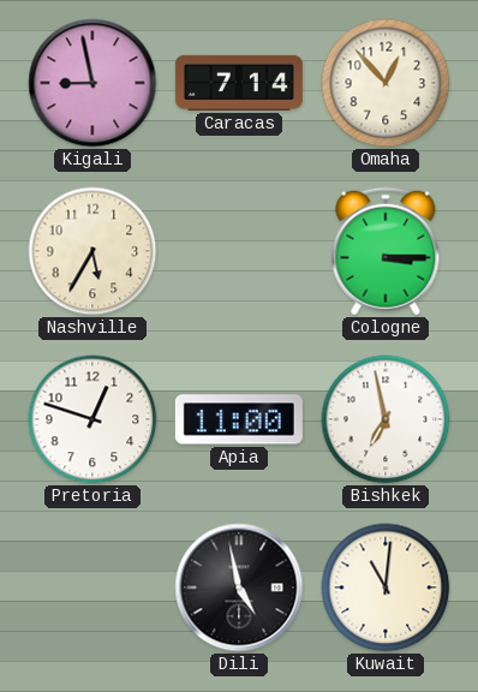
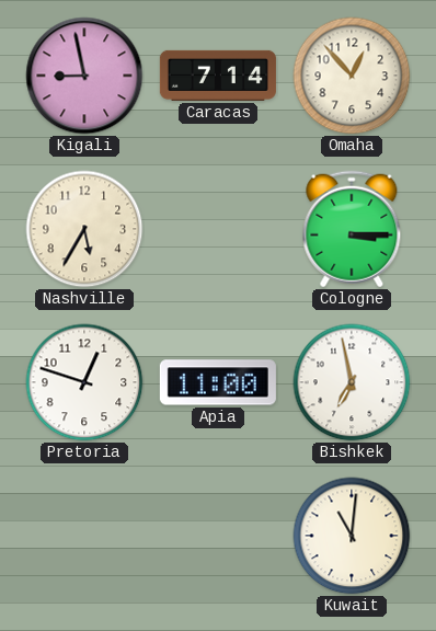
Dili: 4:58 -> none (239, 587)
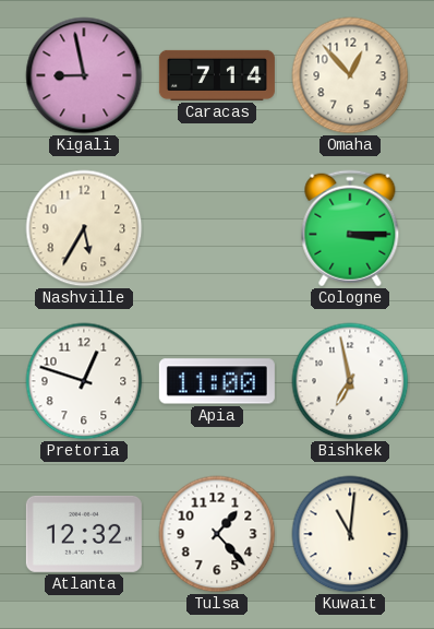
Atlanta: none -> 12:32 (84, 534)
Tulsa: none -> 1:23 (217, 534)
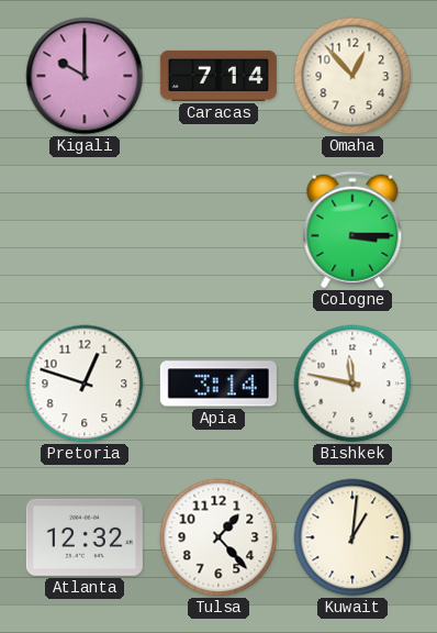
Kigali: 8:58 -> 10:00 (85, 76)
Nashville: 5:35 -> none (84, 228)
Apia: 11:00 -> 3:14 (218, 384)
Bishkek: 6:58 -> 11:47 (352, 384)
Kuwait: 11:01 -> 1:01 (352, 537)
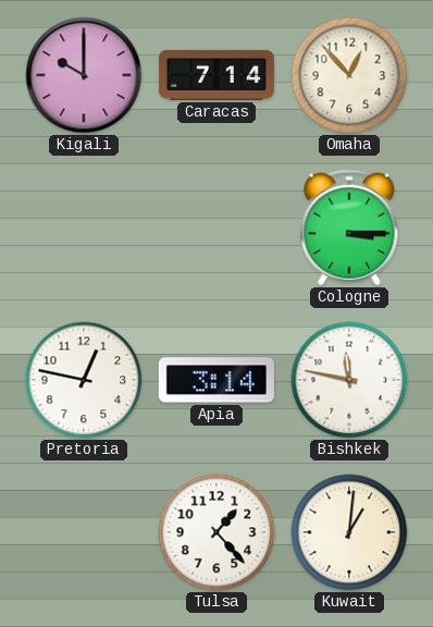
Pretoria: 12:48 -> 12:47 (84, 380)
Atlanta: 12:32 -> none (85, 537)
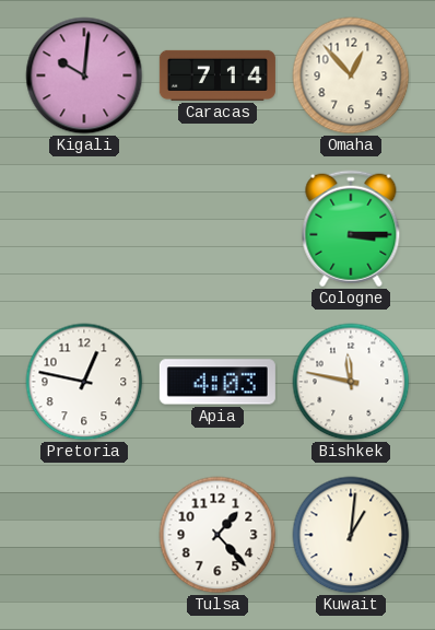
Kigali: 10:00 -> 10:01 (84, 75)
Apia: 3:14 -> 4:03 (217, 382)
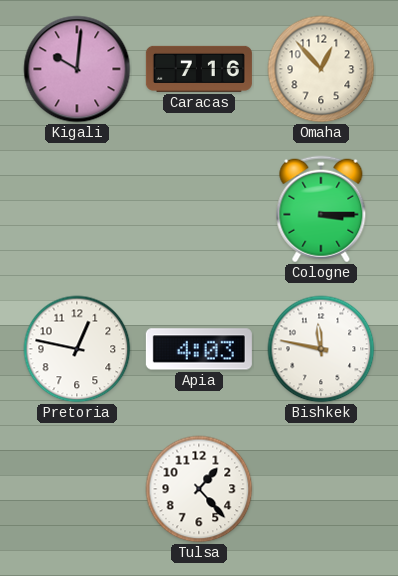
Caracas: 7:14 -> 7:16 (199, 69)
Kuwait: 1:01 -> none (351, 535)
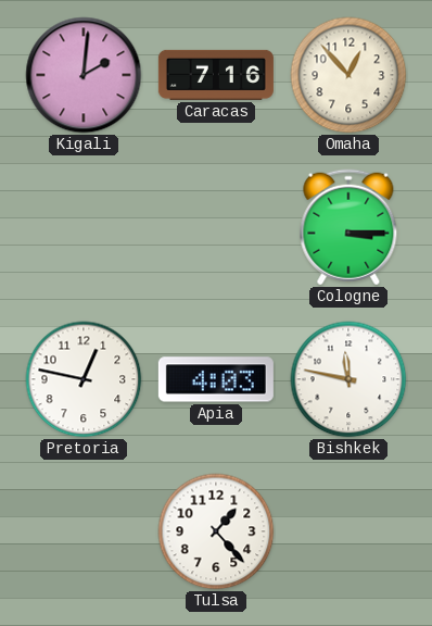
Kigali: 10:01 -> 2:01 (84, 75)
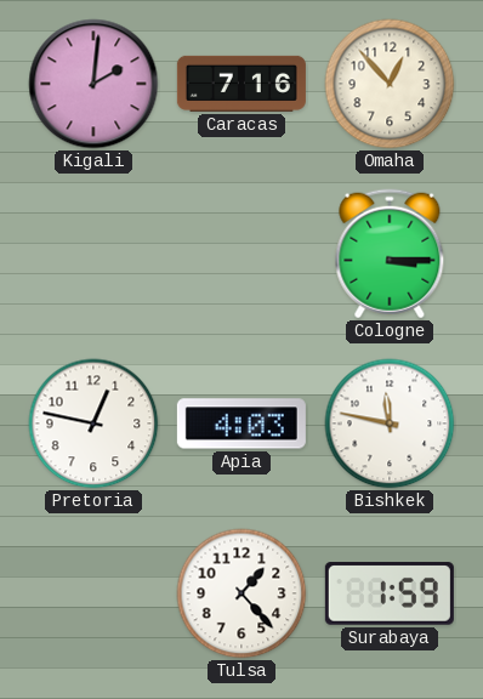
Surabaya: none -> 1:59 (390, 593)
